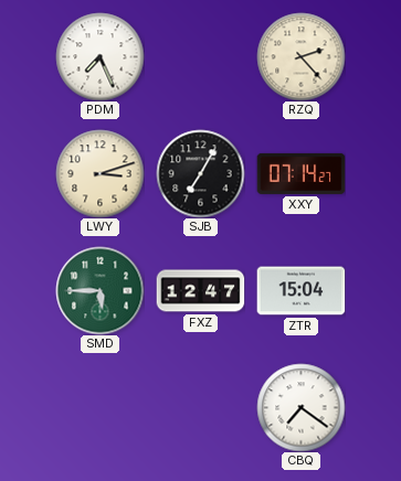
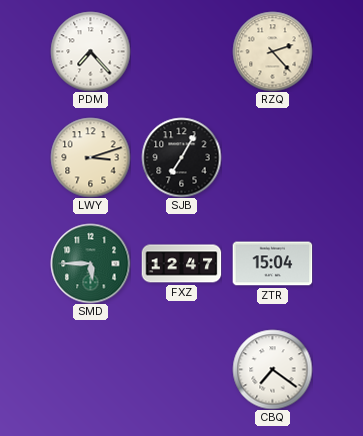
PDM: 7:26 -> 7:23 (90, 51)
XXY: 07:14 -> none (300, 173)
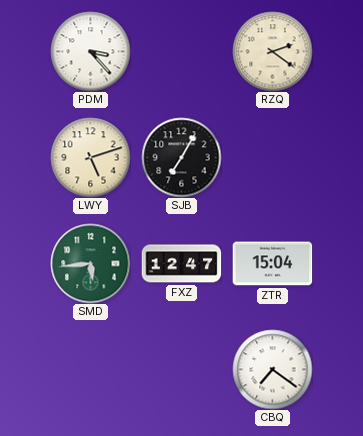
PDM: 7:23 -> 3:23 (90, 51)
RZQ: 2:23 -> 2:21 (272, 51)
LWY: 3:12 -> 5:12 (90, 157)
SMD: 5:45 -> 5:44 (90, 263)
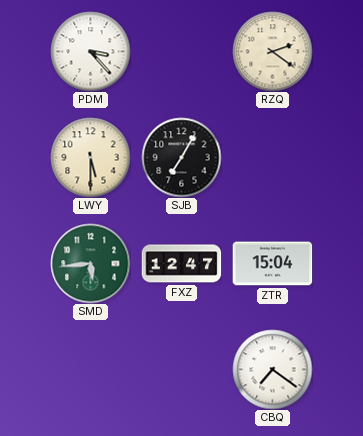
LWY: 5:12 -> 5:30 (90, 157)
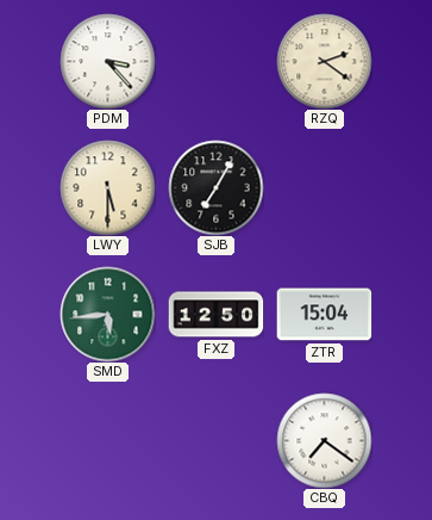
FXZ: 12:47 -> 12:50 (215, 315)
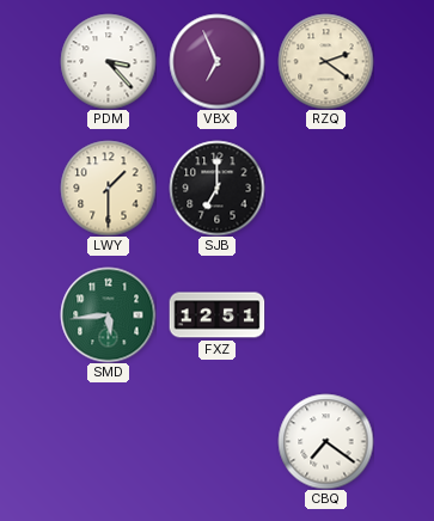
VBX: none -> 6:56 (216, 61)
LWY: 5:30 -> 1:30 (108, 188)
SJB: 7:05 -> 7:00 (216, 188)
FXZ: 12:50 -> 12:51 (216, 315)
ZTR: 15:04 -> none (324, 315)
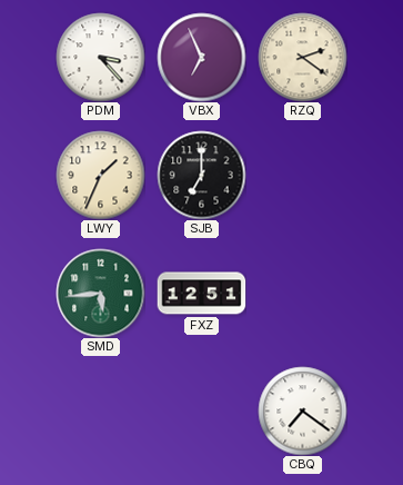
LWY: 1:30 -> 1:34 (100, 175)
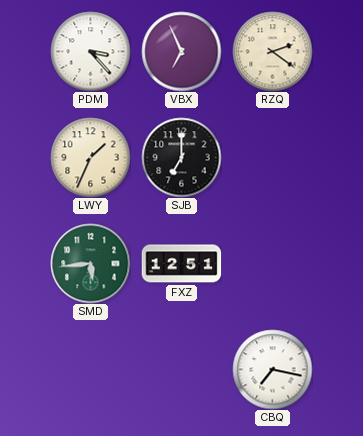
CBQ: 7:21 -> 7:17 (272, 369)
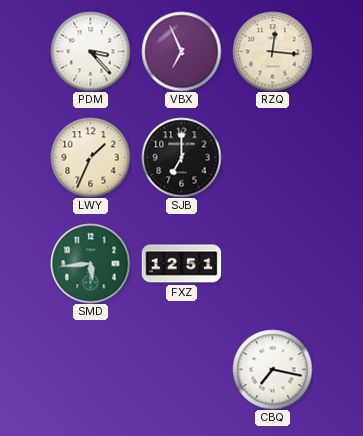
RZQ: 2:21 -> 12:16 (272, 51)
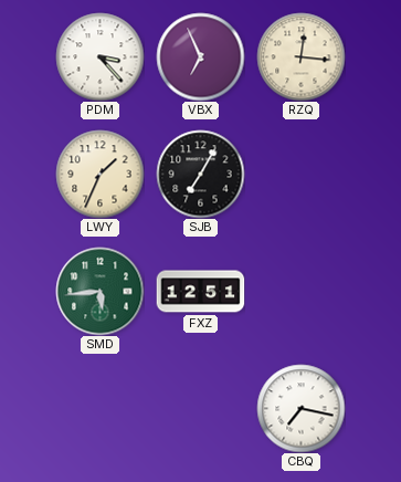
SJB: 7:00 -> 7:05 (200, 174)
